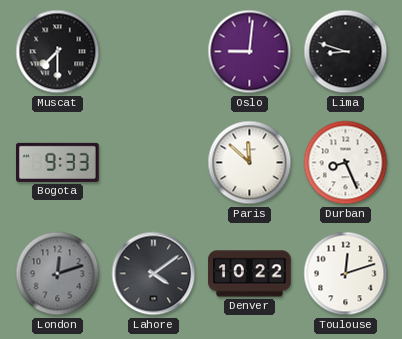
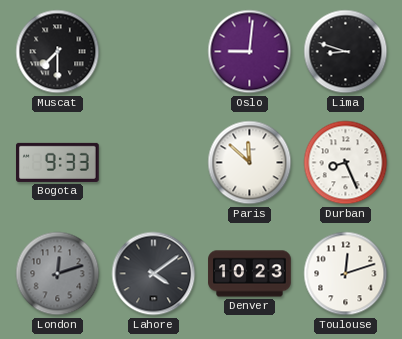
Denver: 10:22 -> 10:23 (250, 274)
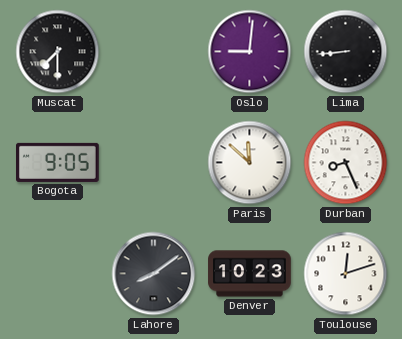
Lima: 8:48 -> 8:44 (346, 52)
Bogota: 9:33 -> 9:05 (58, 162)
London: 12:12 -> none (58, 274)
Lahore: 4:09 -> 8:09 (154, 274)
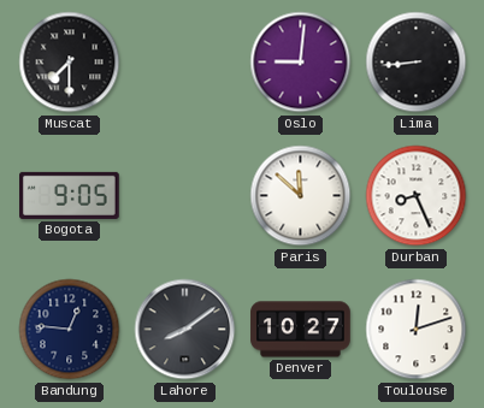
Bandung: none -> 12:46 (70, 330)
Denver: 10:23 -> 10:27 (301, 330)
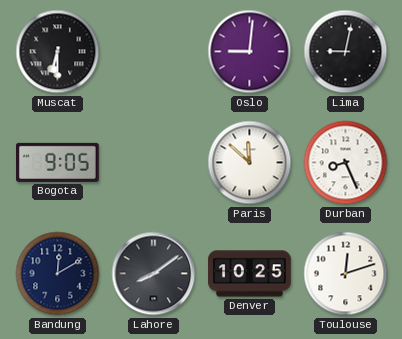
Muscat: 7:30 -> 6:30 (58, 52)
Lima: 8:44 -> 9:02 (346, 52)
Bandung: 12:46 -> 12:10 (58, 274)
Denver: 10:27 -> 10:25 (250, 274)
